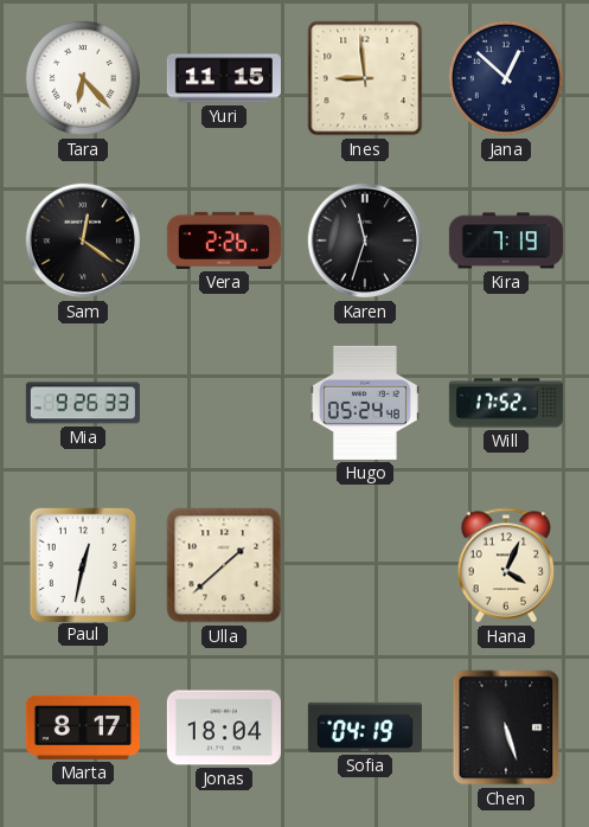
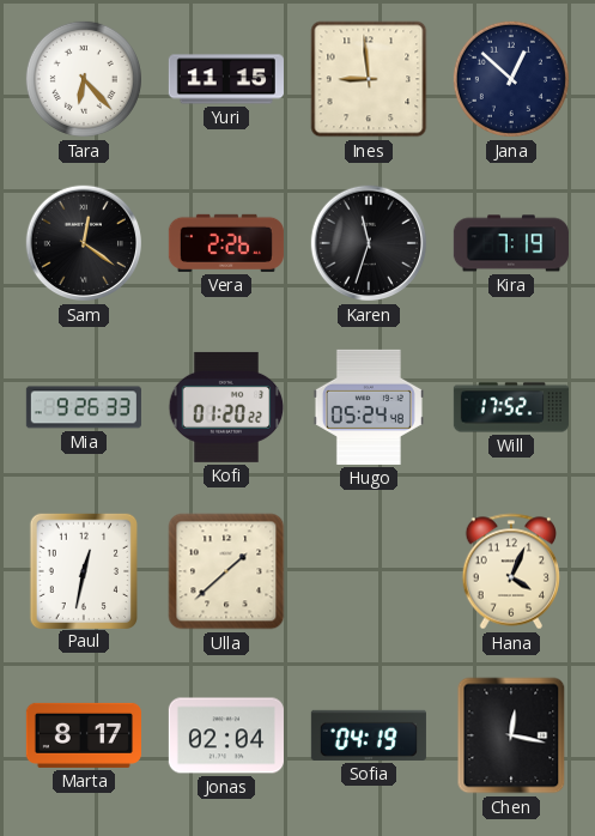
Kofi: none -> 01:20 (226, 407)
Jonas: 18:04 -> 02:04 (226, 735)
Chen: 5:27 -> 12:17 (511, 735)
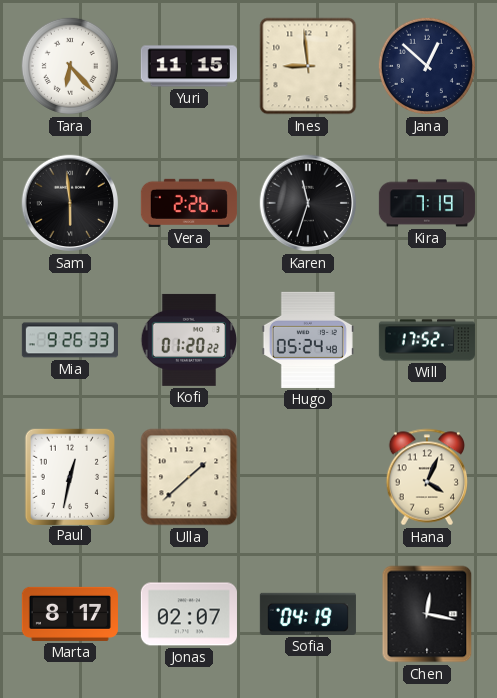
Sam: 12:21 -> 5:59 (70, 203)
Jonas: 02:04 -> 02:07 (189, 614)
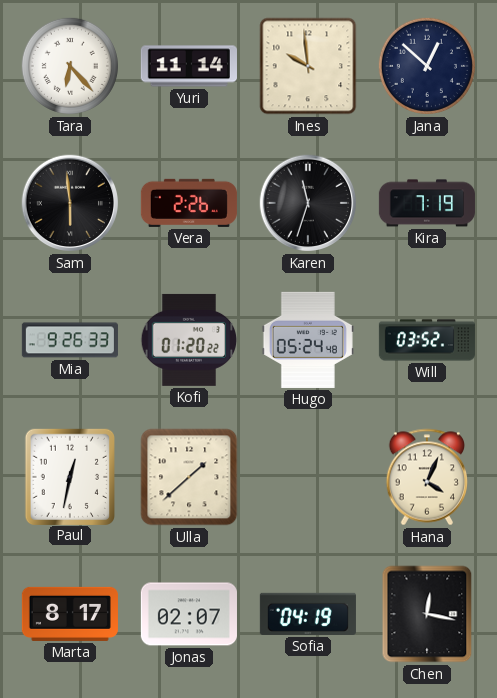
Yuri: 11:15 -> 11:14 (189, 66)
Ines: 8:59 -> 9:59 (308, 66)
Will: 17:52 -> 03:52 (427, 340)
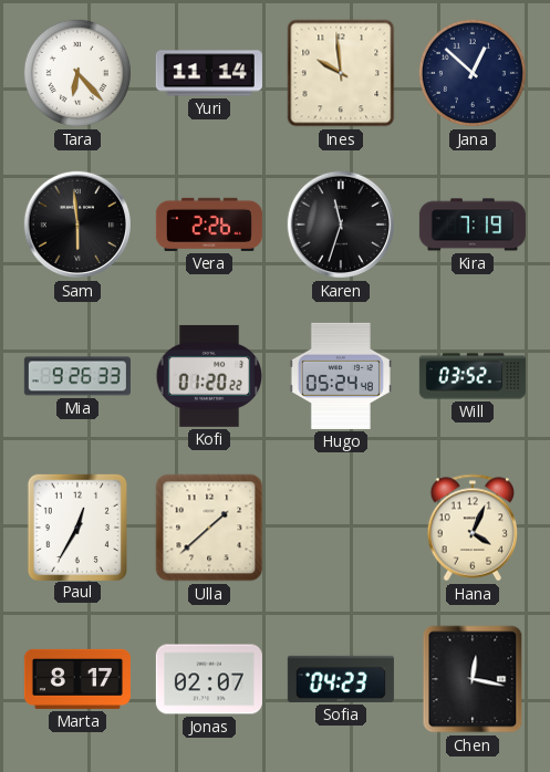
Paul: 12:32 -> 12:35 (76, 526)
Sofia: 04:19 -> 04:23 (341, 679)
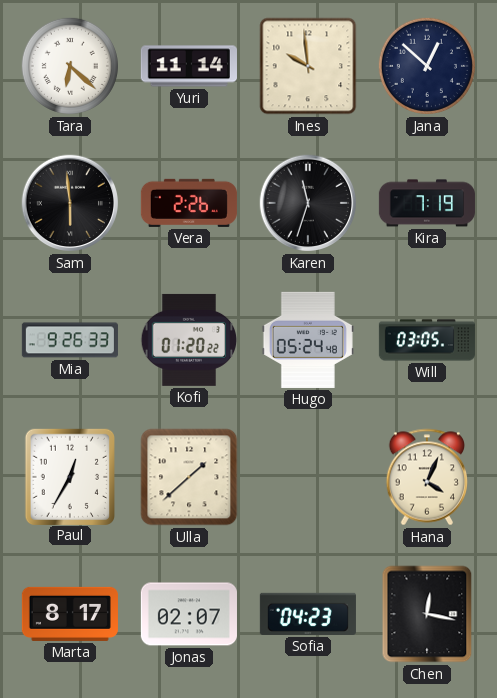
Tara: 6:23 -> 6:22 (70, 66)
Will: 03:52 -> 03:05 (427, 340)
